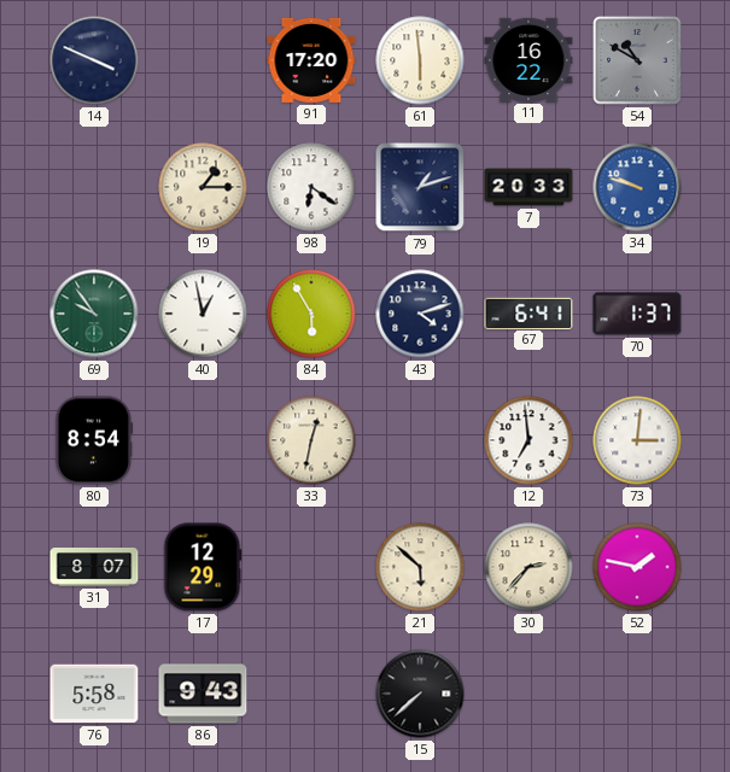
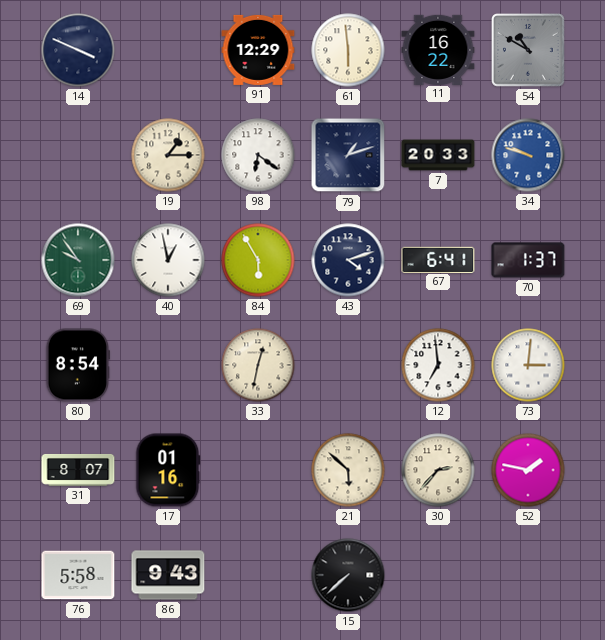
91: 17:20 -> 12:29 (258, 50)
17: 12:29 -> 01:16 (168, 470)
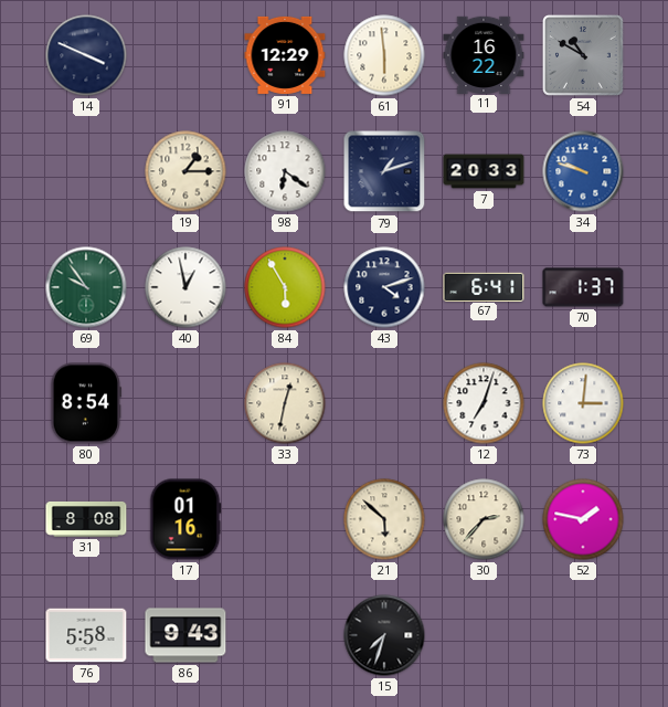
12: 6:59 -> 7:03 (484, 403)
31: 8:07 -> 8:08 (86, 519)
15: 7:38 -> 7:33 (384, 635)
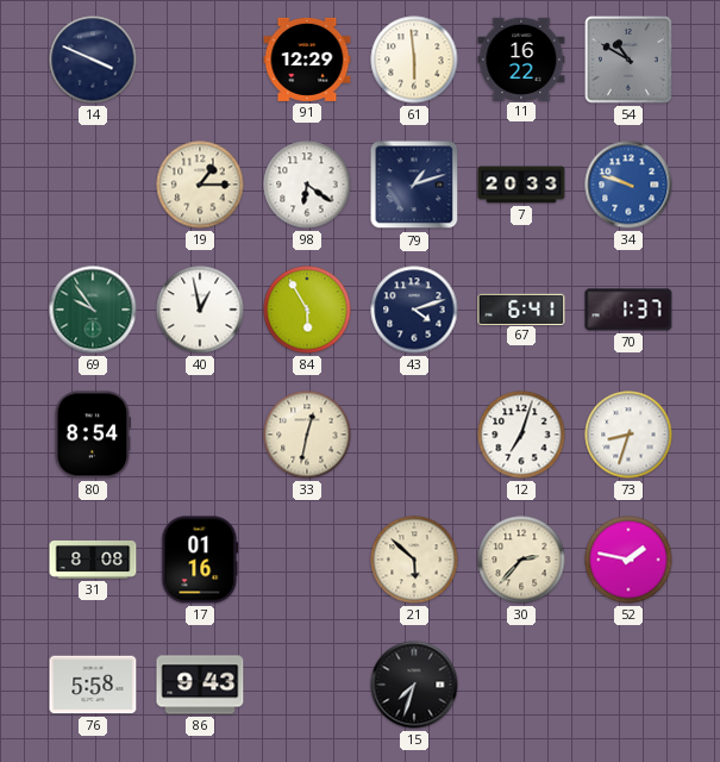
73: 3:01 -> 8:33 (628, 435)
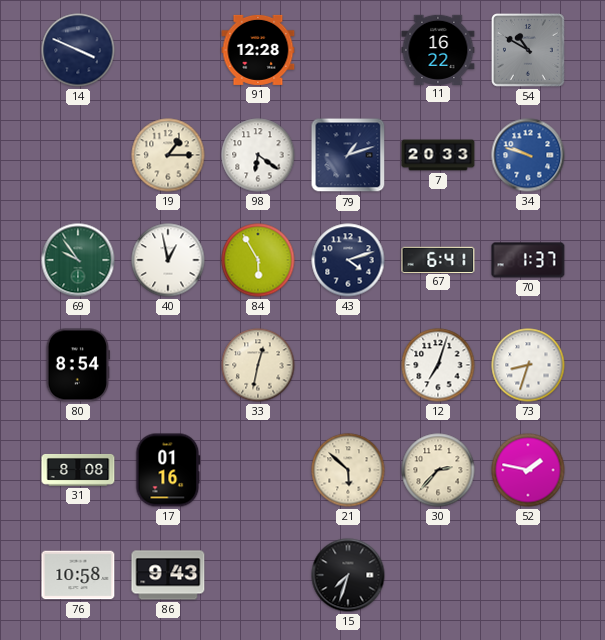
91: 12:29 -> 12:28 (258, 50)
61: 5:59 -> none (414, 60)
76: 5:58 -> 10:58 (78, 575)
